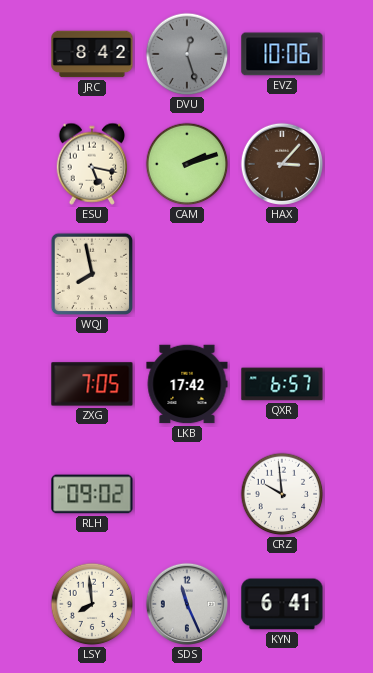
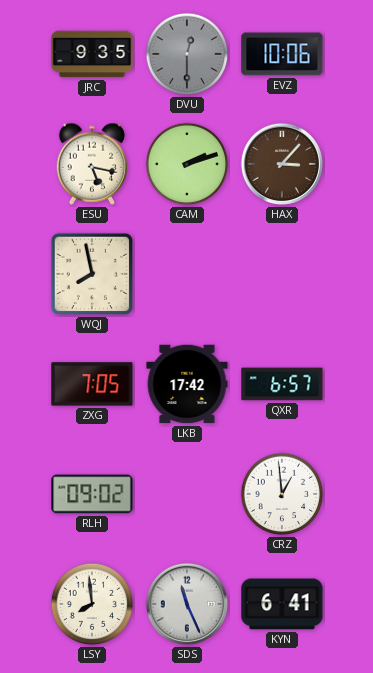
JRC: 8:42 -> 9:35 (92, 54)
DVU: 12:27 -> 12:30 (187, 54)
CRZ: 9:59 -> 12:59 (282, 494)
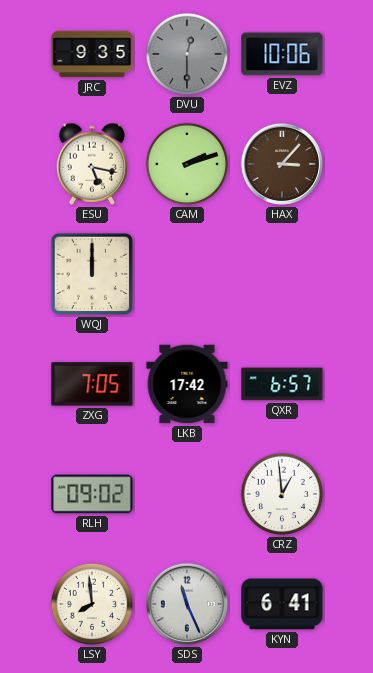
WQJ: 7:58 -> 12:00 (92, 274)
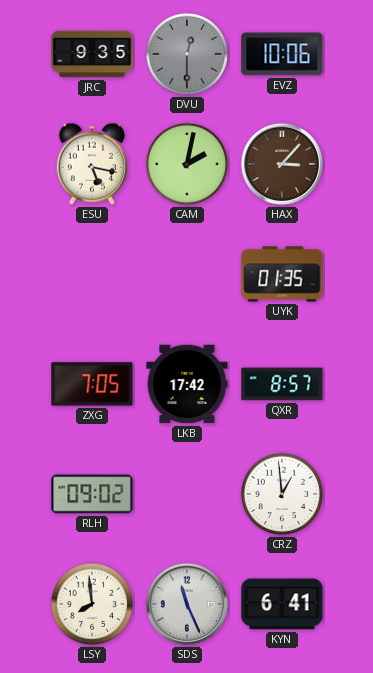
CAM: 2:12 -> 2:02 (187, 164)
WQJ: 12:00 -> none (92, 274)
UYK: none -> 01:35 (282, 274)
QXR: 6:57 -> 8:57 (282, 384)
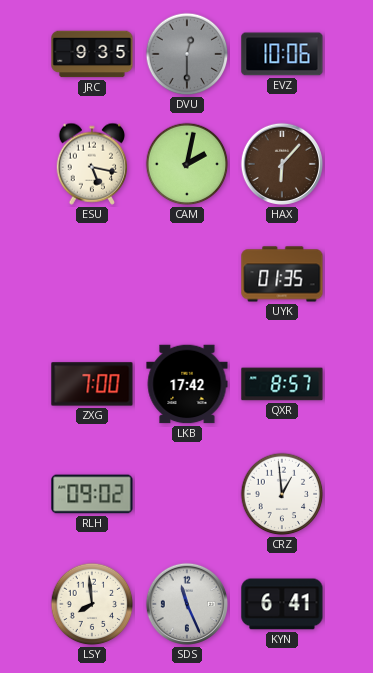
HAX: 3:07 -> 6:07 (282, 164)
ZXG: 7:05 -> 7:00 (92, 384)
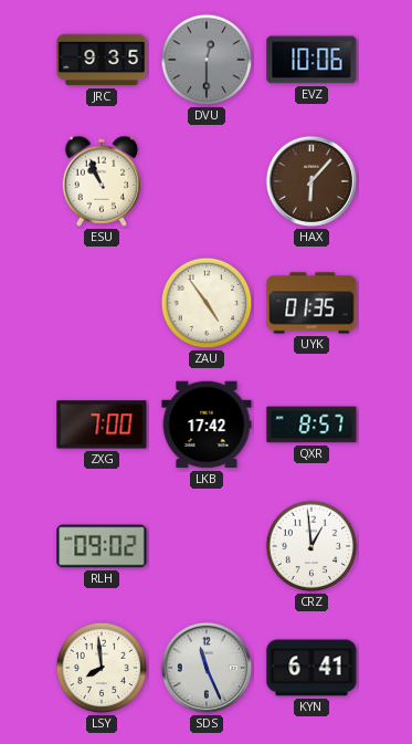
ESU: 5:17 -> 10:56 (102, 181)
CAM: 2:02 -> none (187, 164)
ZAU: none -> 4:54 (207, 303)
